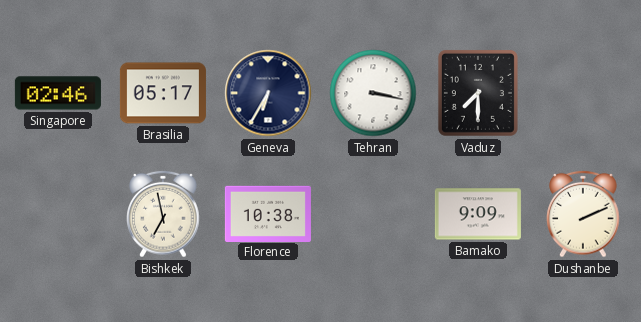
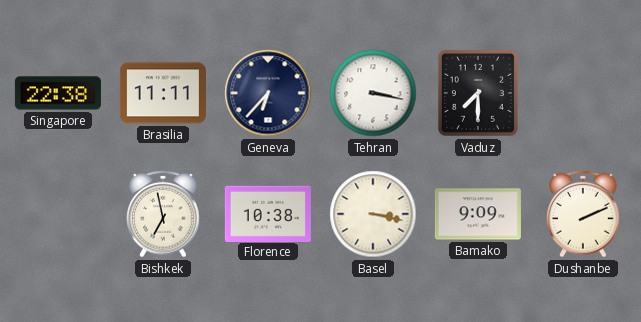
Singapore: 02:46 -> 22:38 (58, 93)
Brasilia: 05:17 -> 11:11 (163, 93)
Geneva: 6:35 -> 6:37 (268, 93)
Basel: none -> 3:17 (373, 214)
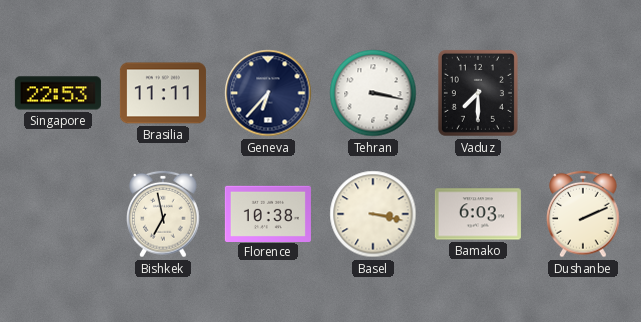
Singapore: 22:38 -> 22:53 (58, 93)
Bamako: 9:09 -> 6:03 (478, 214)
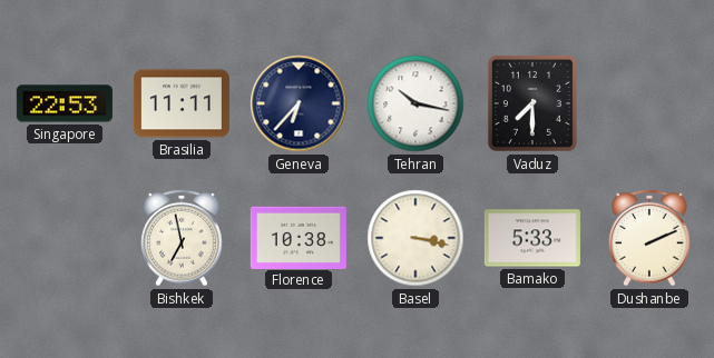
Tehran: 3:17 -> 10:17 (415, 103)
Bamako: 6:03 -> 5:33 (532, 238)
